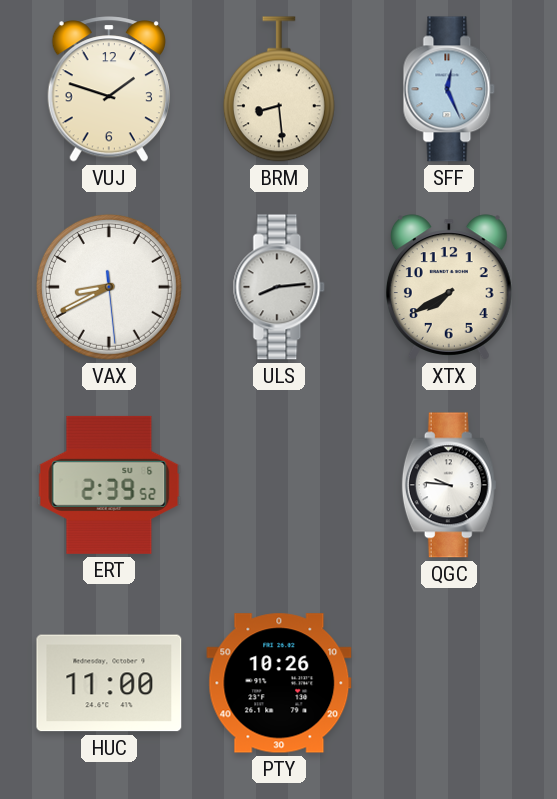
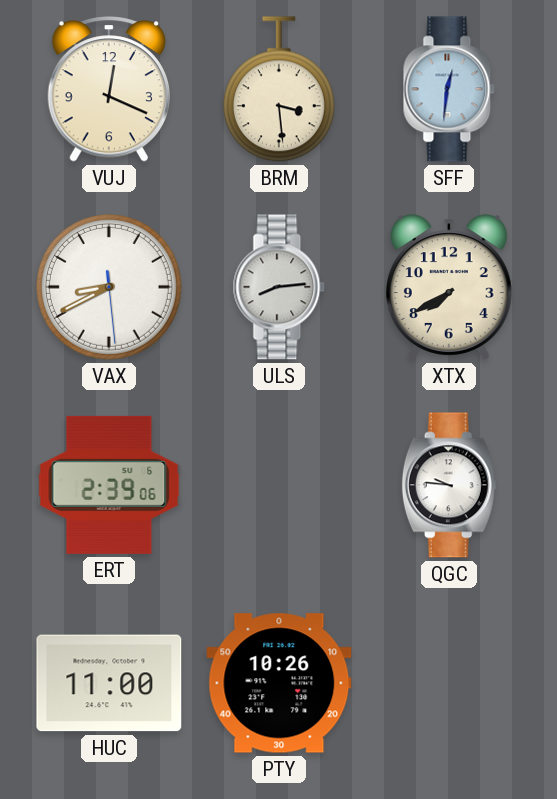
VUJ: 1:48 -> 12:19 (109, 89)
BRM: 8:29 -> 3:29 (279, 89)
SFF: 12:26 -> 12:31 (449, 89)
ERT: 2:39:52 -> 2:39:06 (109, 485)
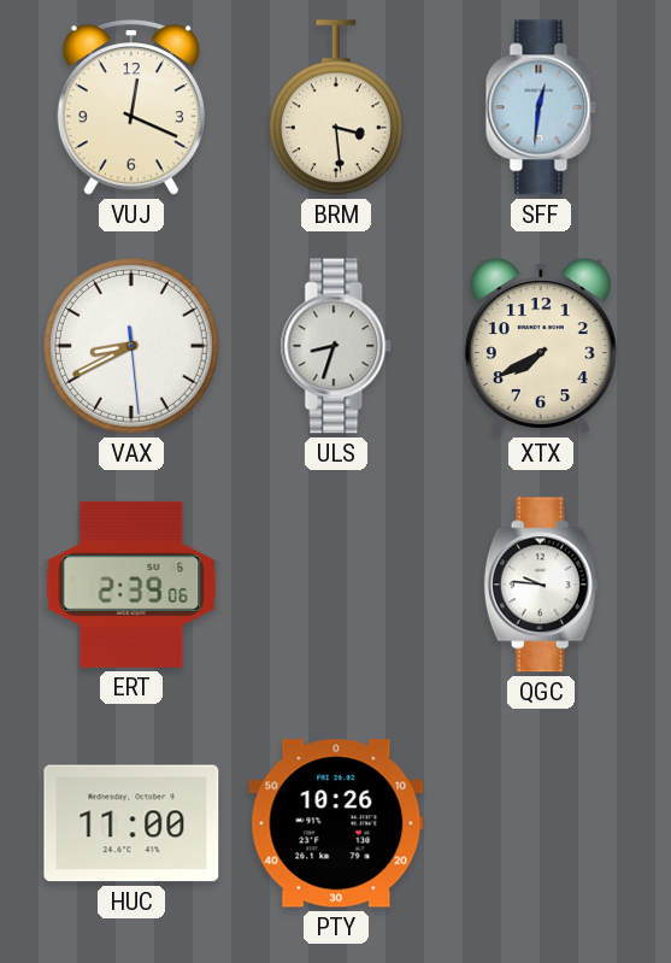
ULS: 8:14 -> 8:33 (336, 346)
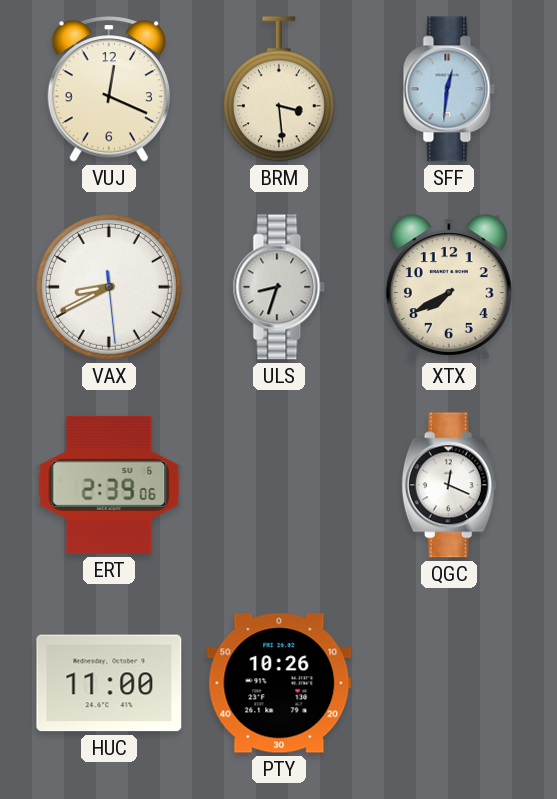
QGC: 9:46 -> 12:19 (449, 485)
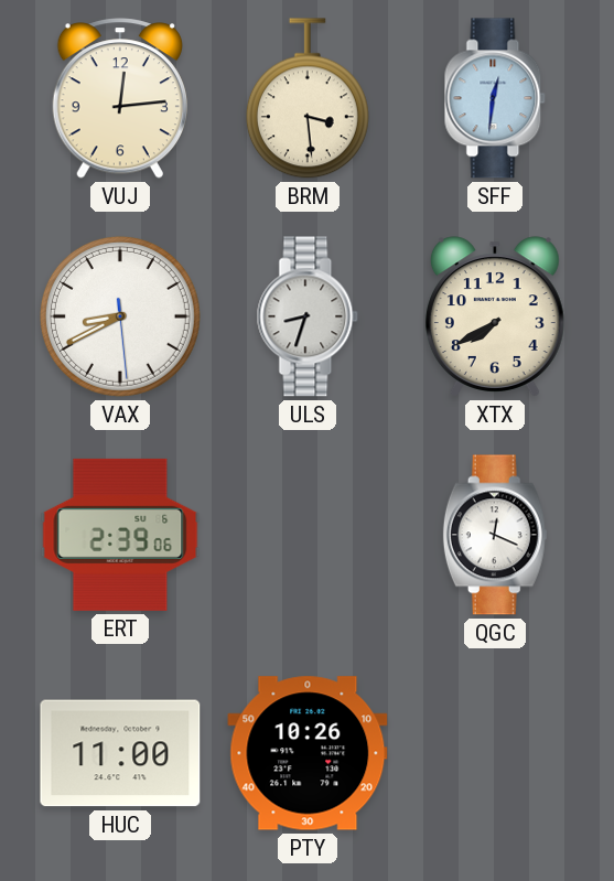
VUJ: 12:19 -> 12:14 (120, 98)
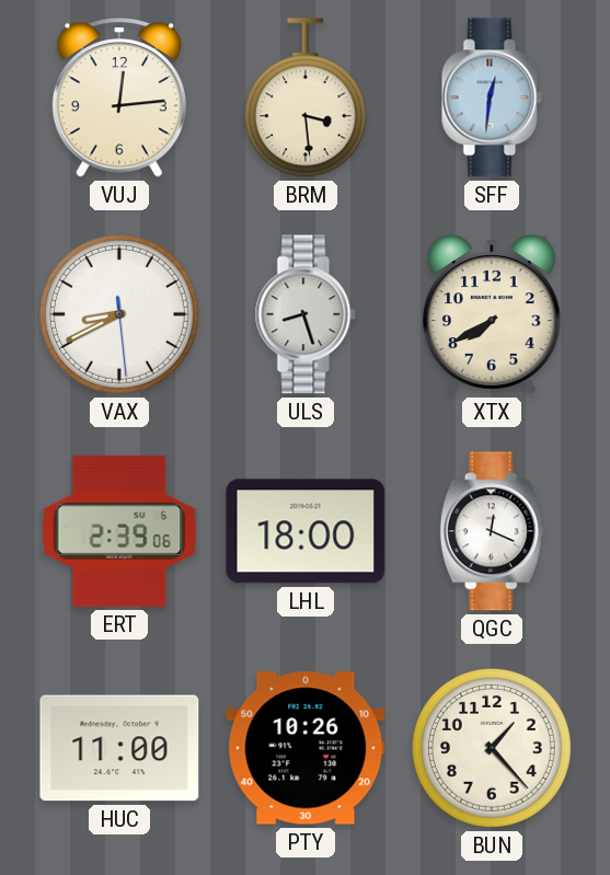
ULS: 8:33 -> 8:27 (306, 314)
LHL: none -> 18:00 (306, 531)
BUN: none -> 1:23 (492, 748)
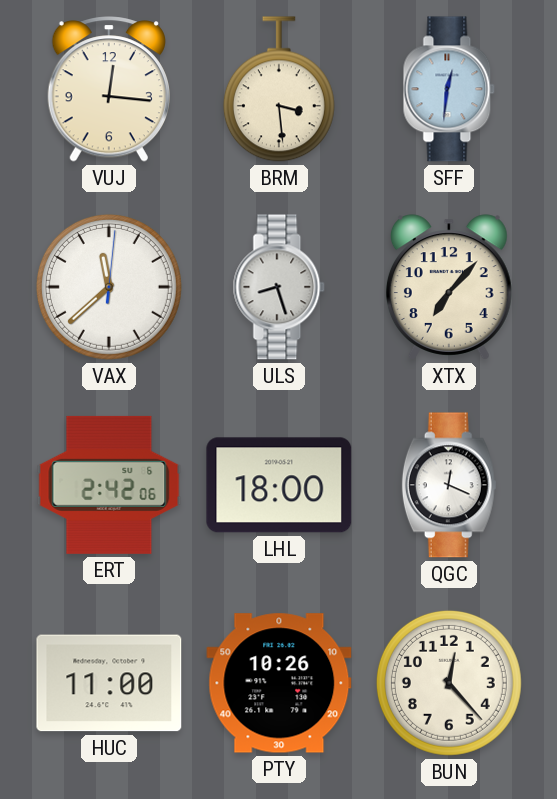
VUJ: 12:14 -> 12:16 (109, 89)
VAX: 8:40 -> 11:38 (109, 287)
XTX: 7:40 -> 7:07 (449, 287)
ERT: 2:39 -> 2:42 (109, 485)
BUN: 1:23 -> 12:23 (449, 683)
